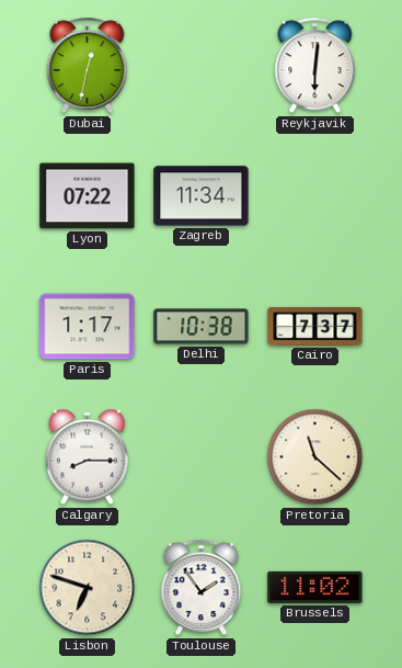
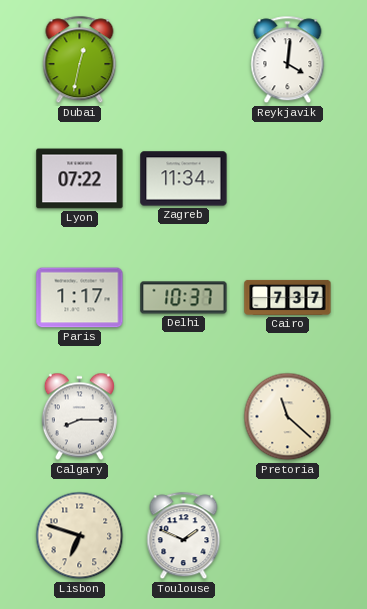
Reykjavik: 6:01 -> 4:01 (288, 60)
Delhi: 10:38 -> 10:37 (184, 298)
Toulouse: 1:54 -> 1:49 (184, 536)
Brussels: 11:02 -> none (315, 587)
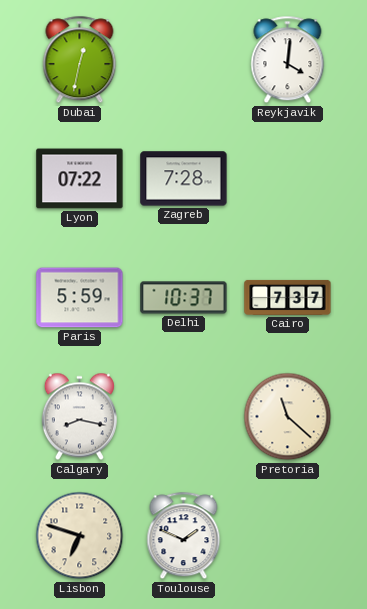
Zagreb: 11:34 -> 7:28 (184, 179)
Paris: 1:17 -> 5:59 (80, 298)
Calgary: 8:15 -> 8:17 (79, 417)
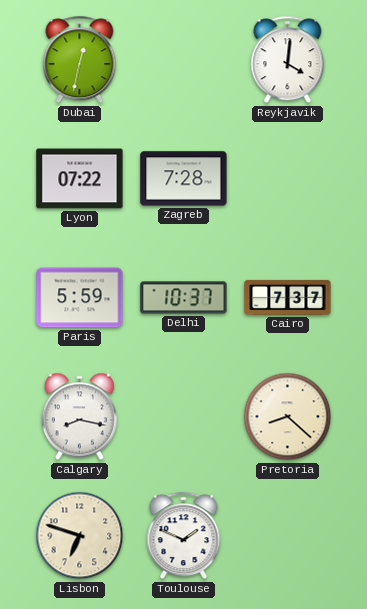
Pretoria: 11:22 -> 8:22 (288, 417)
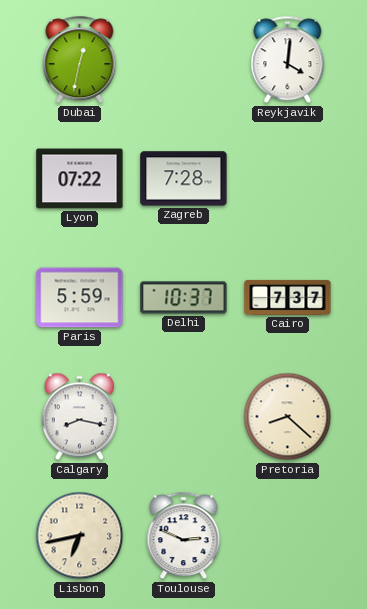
Lisbon: 6:48 -> 6:43 (80, 536)
Toulouse: 1:49 -> 2:49 (184, 536)
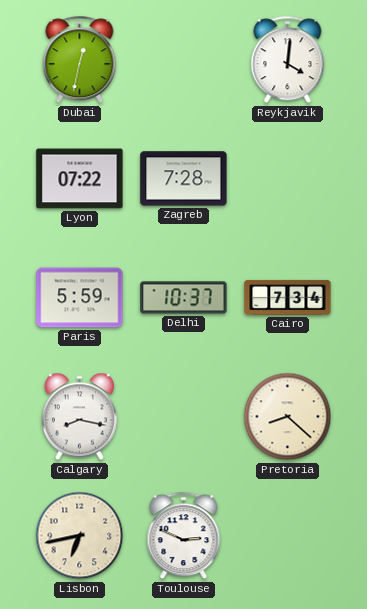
Cairo: 7:37 -> 7:34 (288, 297)
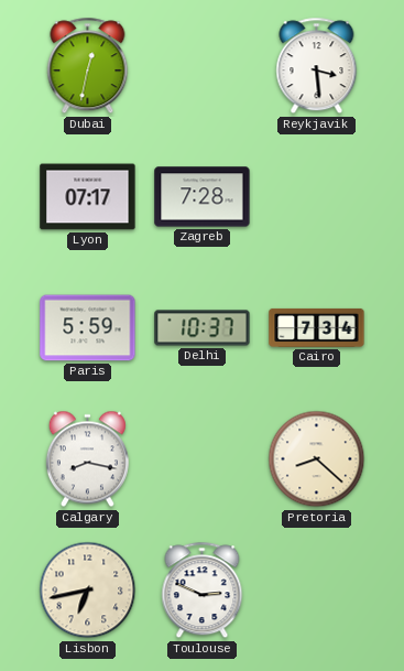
Reykjavik: 4:01 -> 3:29 (317, 66)
Lyon: 07:22 -> 07:17 (88, 197)
